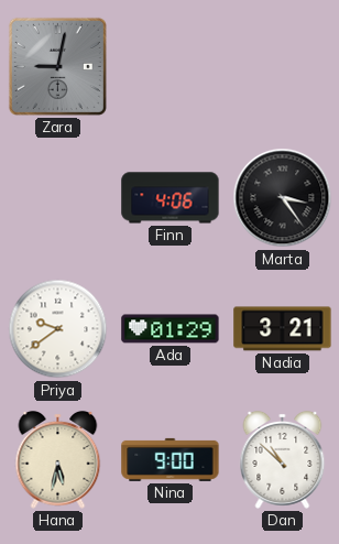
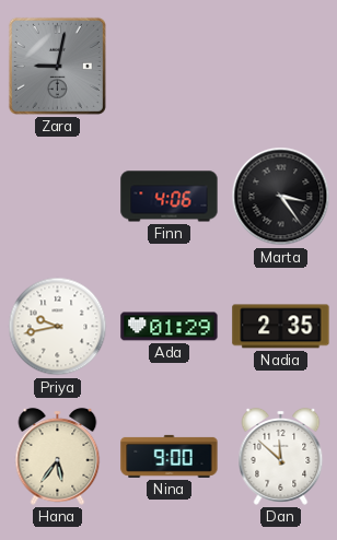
Priya: 9:39 -> 9:43 (58, 327)
Nadia: 3:21 -> 2:35 (281, 327)
Hana: 5:32 -> 5:36 (58, 456)
Dan: 10:52 -> 11:52 (281, 456)
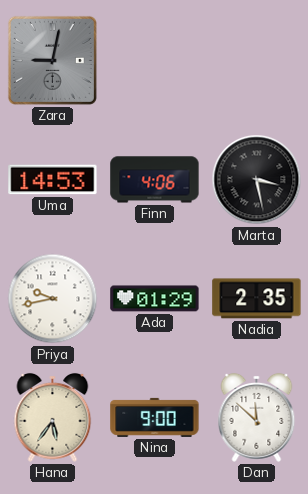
Uma: none -> 14:53 (53, 180)
Marta: 3:24 -> 3:28 (257, 180)
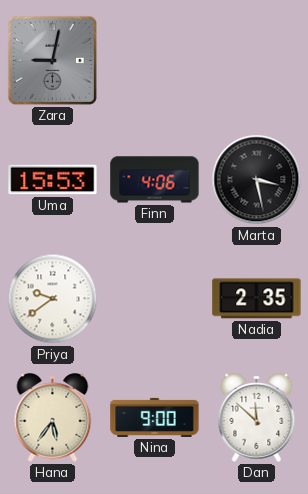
Uma: 14:53 -> 15:53 (53, 180)
Priya: 9:43 -> 9:39 (53, 299)
Ada: 01:29 -> none (155, 299)
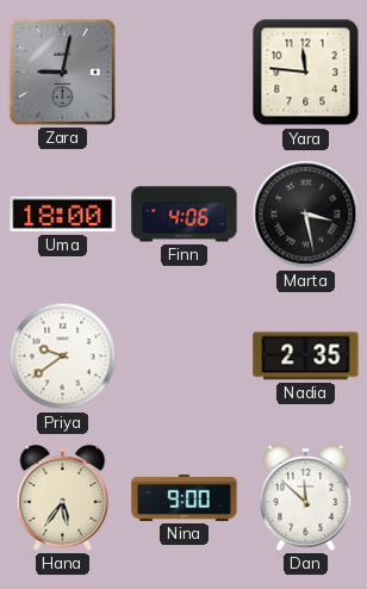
Yara: none -> 11:46 (306, 73)
Uma: 15:53 -> 18:00 (63, 215)
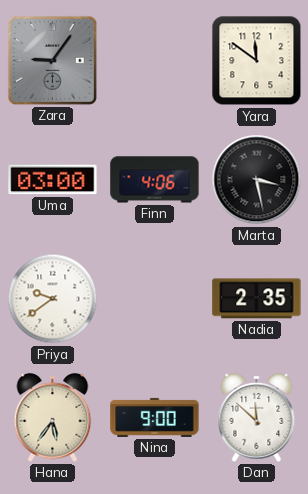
Zara: 9:02 -> 9:06 (52, 60)
Yara: 11:46 -> 11:51 (257, 61)
Uma: 18:00 -> 03:00 (53, 180)
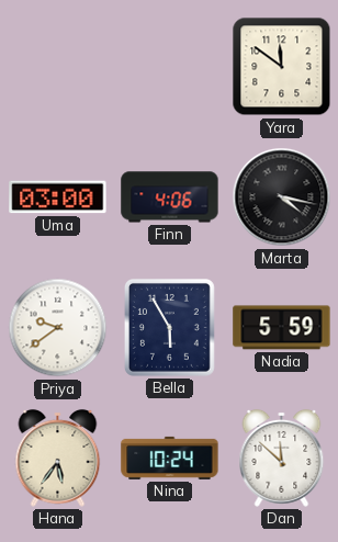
Zara: 9:06 -> none (52, 60)
Marta: 3:28 -> 4:17 (282, 197)
Bella: none -> 5:55 (169, 327)
Nadia: 2:35 -> 5:59 (282, 328)
Nina: 9:00 -> 10:24 (170, 458)
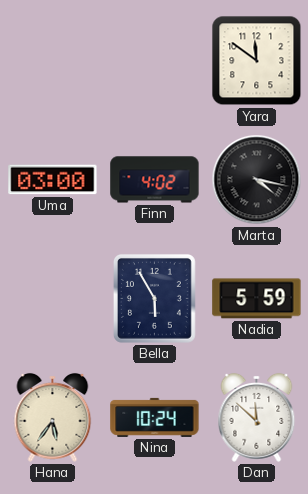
Finn: 4:06 -> 4:02 (155, 180)
Priya: 9:39 -> none (58, 328)
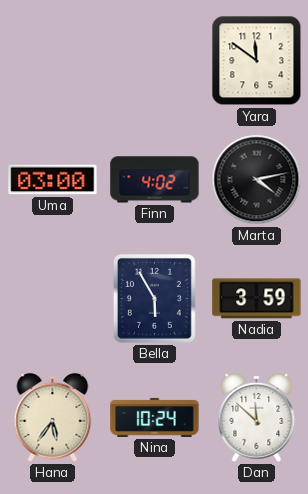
Marta: 4:17 -> 4:13 (257, 180)
Nadia: 5:59 -> 3:59 (257, 299)
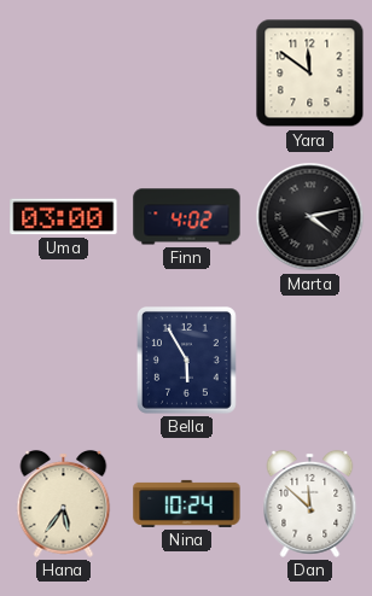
Nadia: 3:59 -> none (257, 299)
